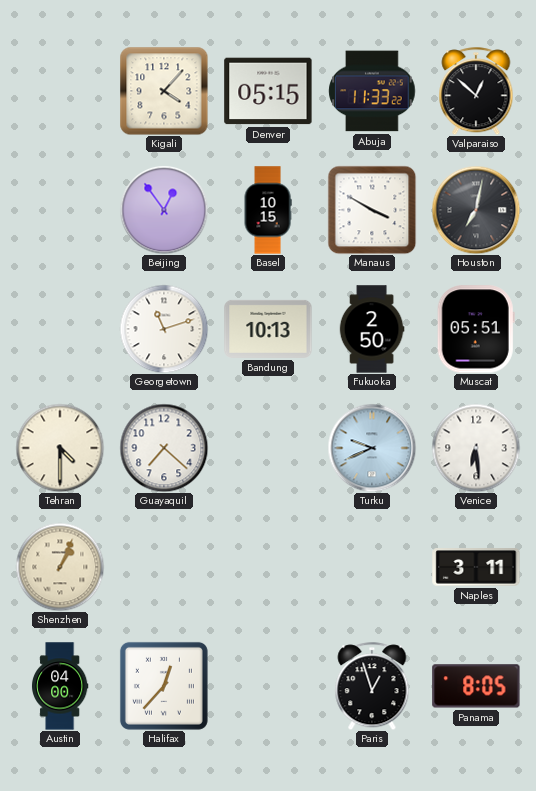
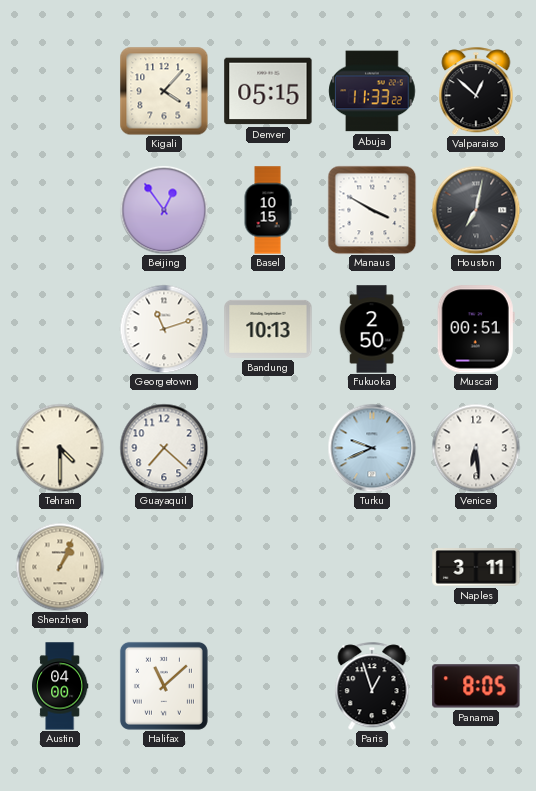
Muscat: 05:51 -> 00:51 (476, 329)
Halifax: 12:37 -> 11:08 (164, 686)
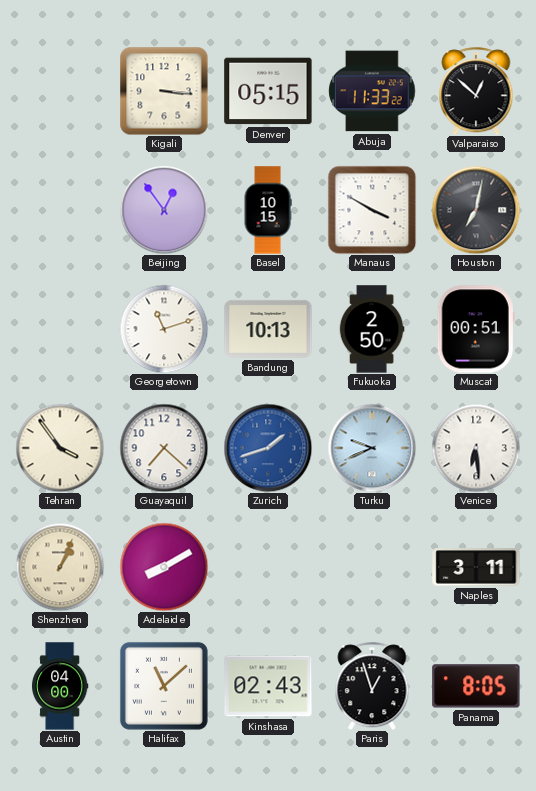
Kigali: 4:07 -> 3:16 (164, 91)
Tehran: 4:30 -> 3:54 (60, 448)
Zurich: none -> 1:42 (268, 448)
Adelaide: none -> 8:10 (164, 567)
Kinshasa: none -> 02:43 (268, 686)
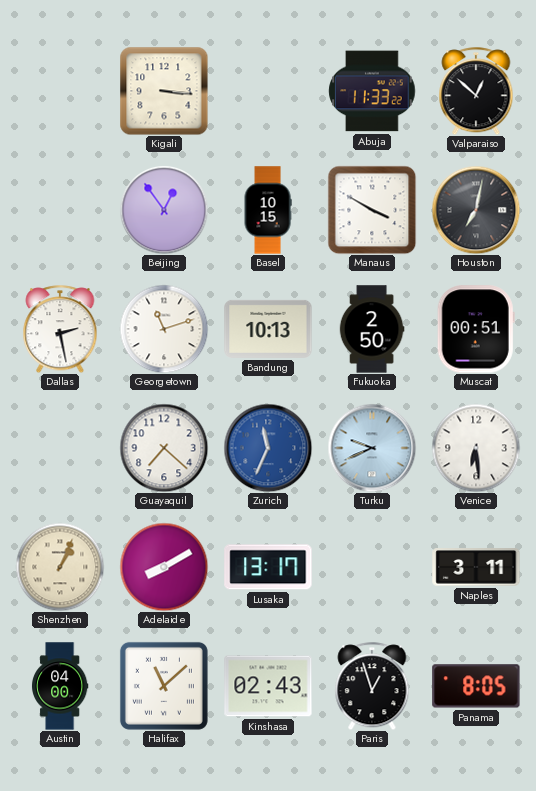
Denver: 05:15 -> none (268, 91)
Dallas: none -> 2:28 (60, 329)
Tehran: 3:54 -> none (60, 448)
Zurich: 1:42 -> 11:34 (268, 448)
Lusaka: none -> 13:17 (268, 567)
